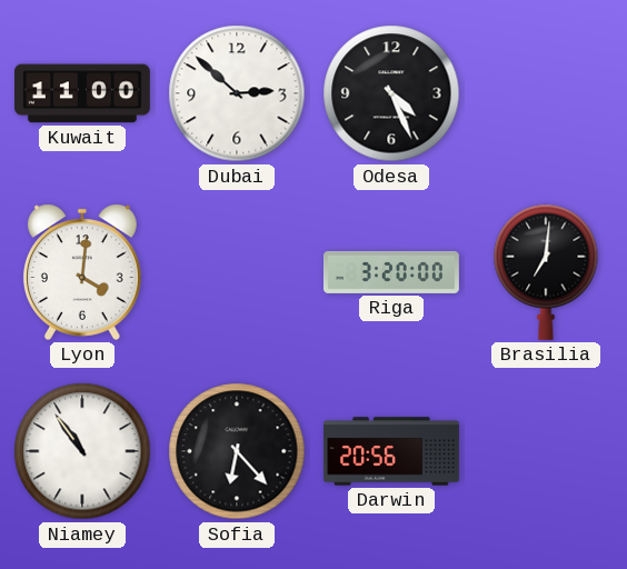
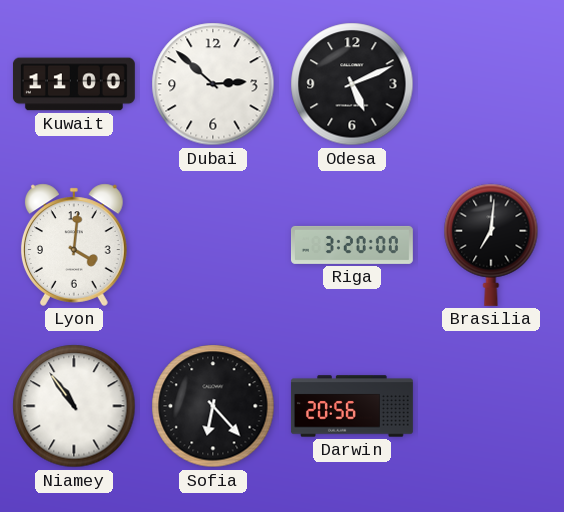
Odesa: 4:26 -> 5:11 (352, 84)
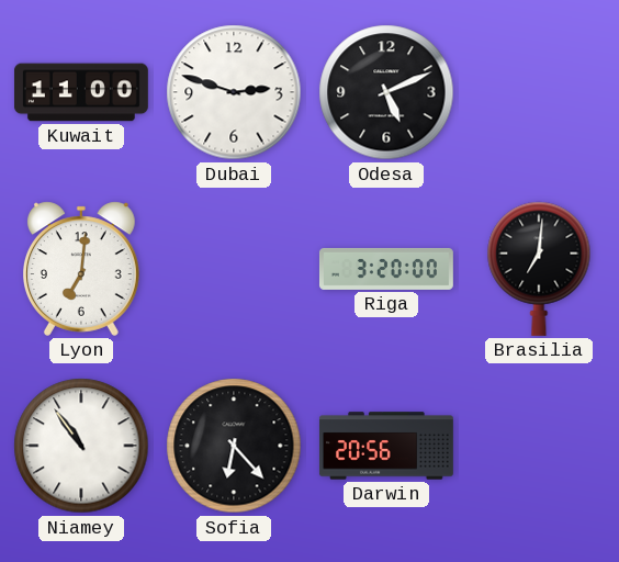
Dubai: 2:52 -> 2:48 (234, 92)
Lyon: 4:01 -> 7:01 (81, 269)
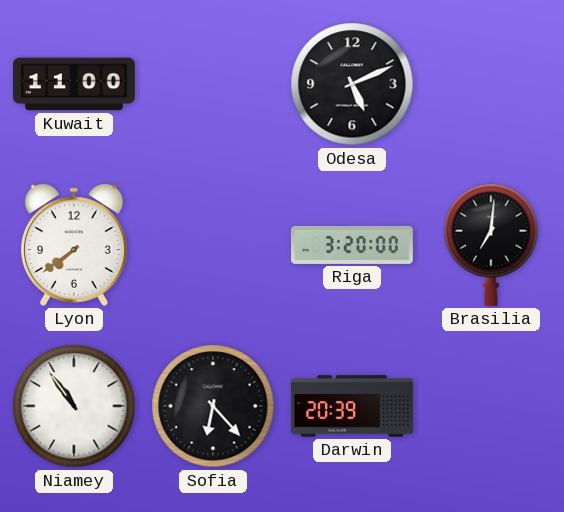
Dubai: 2:48 -> none (234, 92)
Lyon: 7:01 -> 7:39 (74, 245)
Darwin: 20:56 -> 20:39 (352, 406)
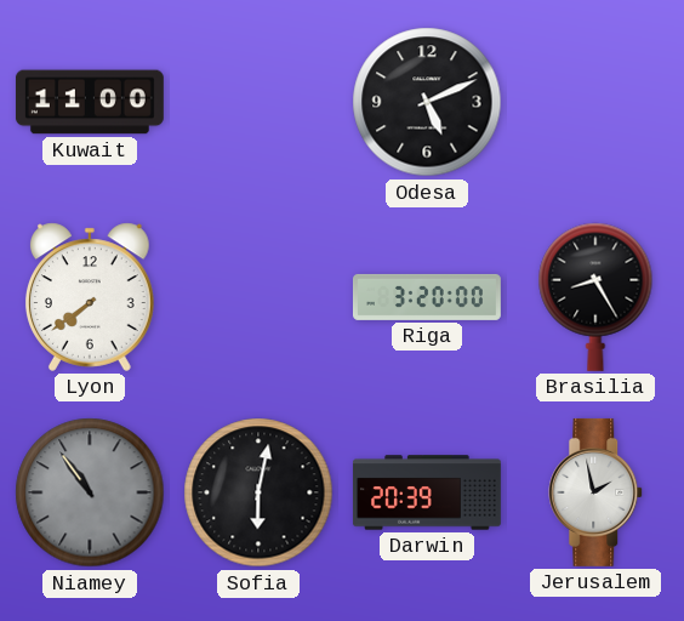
Brasilia: 7:01 -> 8:25 (595, 297)
Niamey dial: white -> grey (90, 492)
Sofia: 6:23 -> 6:02 (258, 492)
Jerusalem: none -> 1:58 (597, 492)
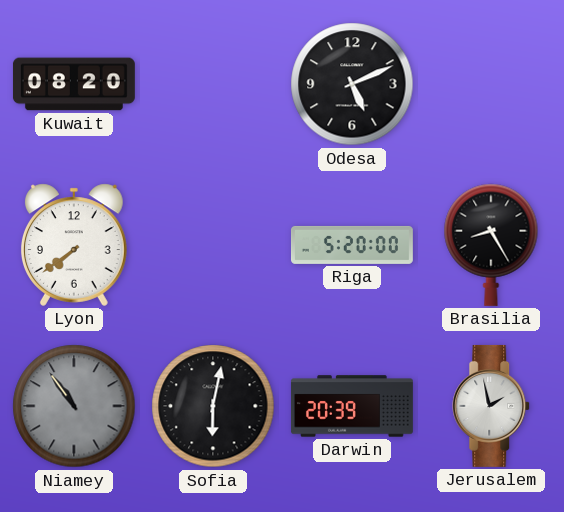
Kuwait: 11:00 -> 08:20 (74, 84)
Riga: 3:20 -> 5:20 (352, 245)
